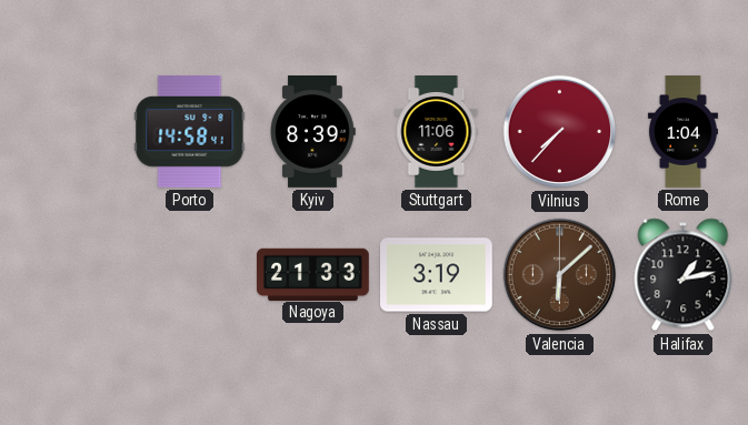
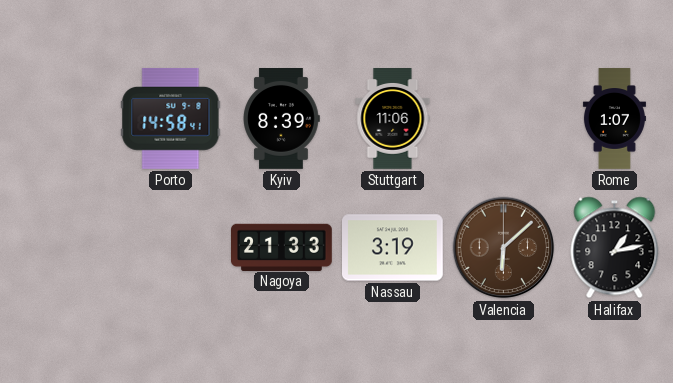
Vilnius: 7:37 -> none (560, 132)
Rome: 1:04 -> 1:07 (614, 119)
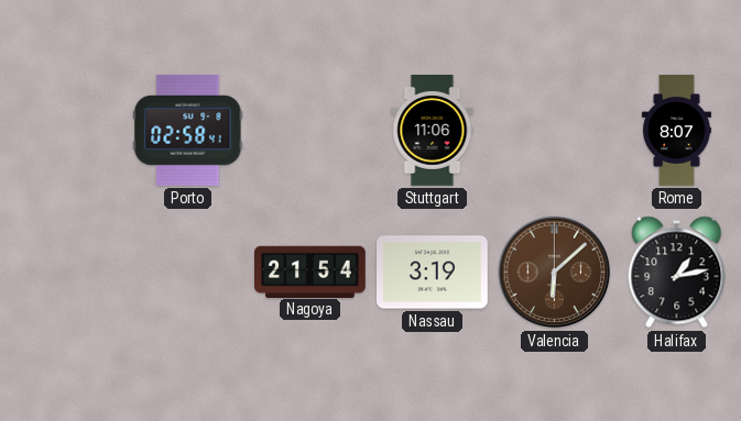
Porto: 14:58 -> 02:58 (188, 130)
Kyiv: 8:39 -> none (281, 119)
Rome: 1:07 -> 8:07 (676, 131)
Nagoya: 21:33 -> 21:54 (310, 272)
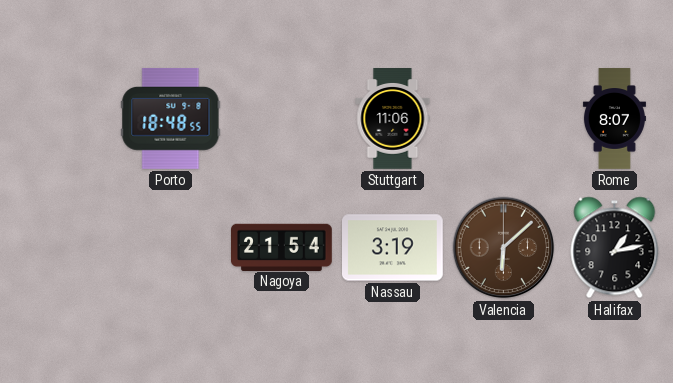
Porto: 02:58 -> 18:48 (171, 118)
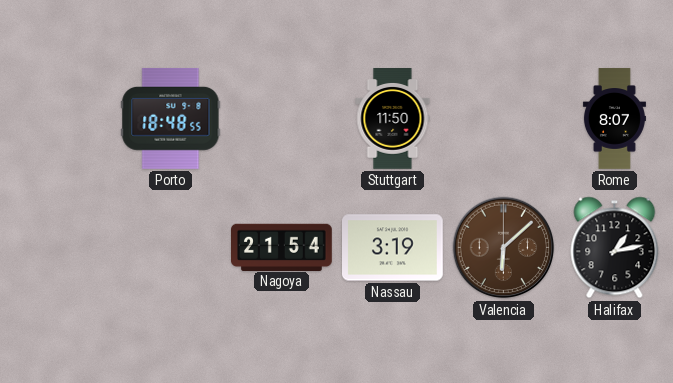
Stuttgart: 11:06 -> 11:50 (393, 119)
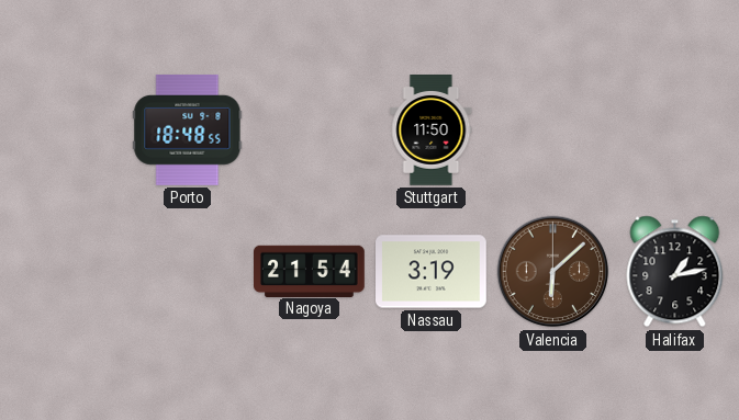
Rome: 8:07 -> none (614, 119)
